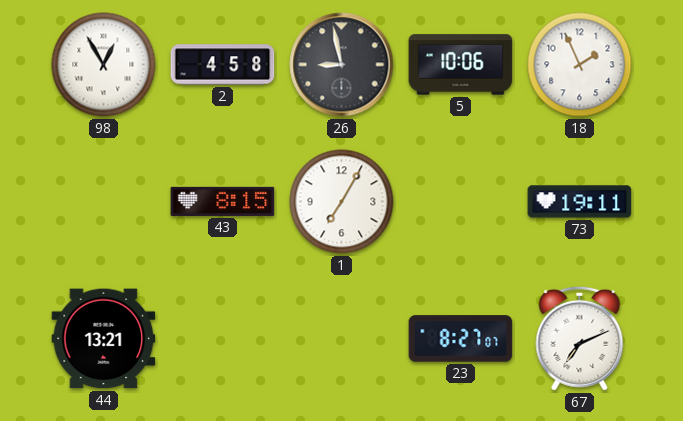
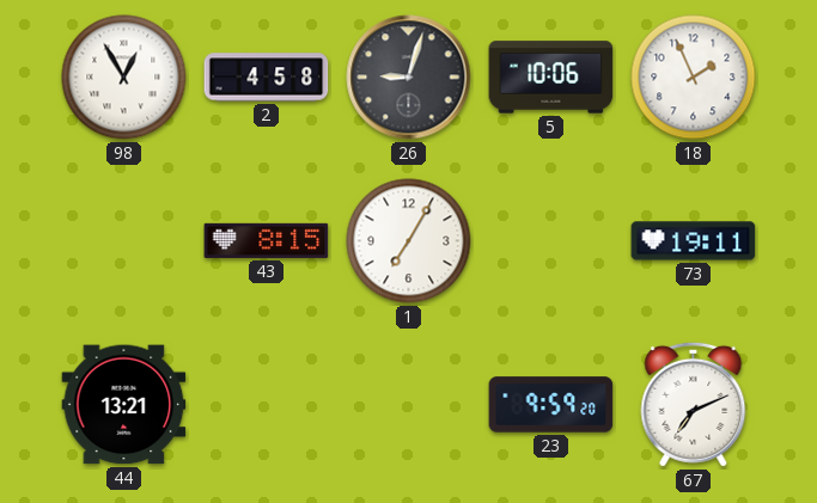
26: 8:58 -> 9:03 (409, 78)
23: 8:27 -> 9:59 (551, 405)
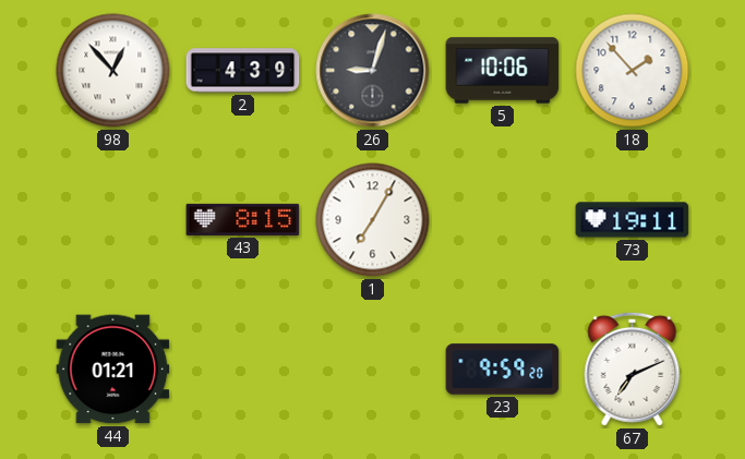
98: 12:55 -> 12:53 (113, 71)
2: 4:58 -> 4:39 (243, 71)
18: 1:56 -> 1:53 (633, 71)
44: 13:21 -> 01:21 (113, 370)
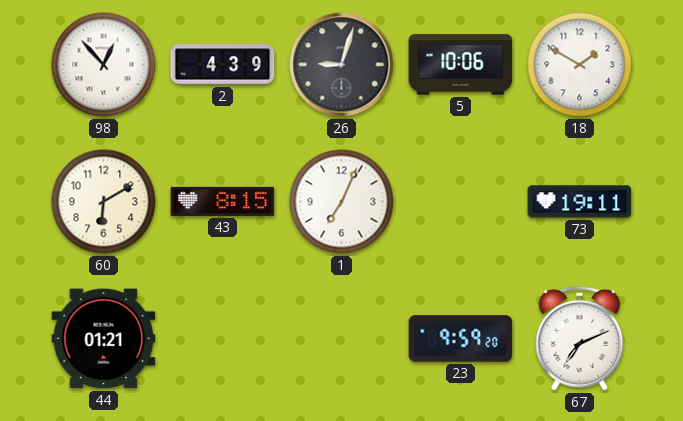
18: 1:53 -> 1:50 (580, 65)
60: none -> 6:10 (104, 202)
1: 7:05 -> 7:04 (342, 202)
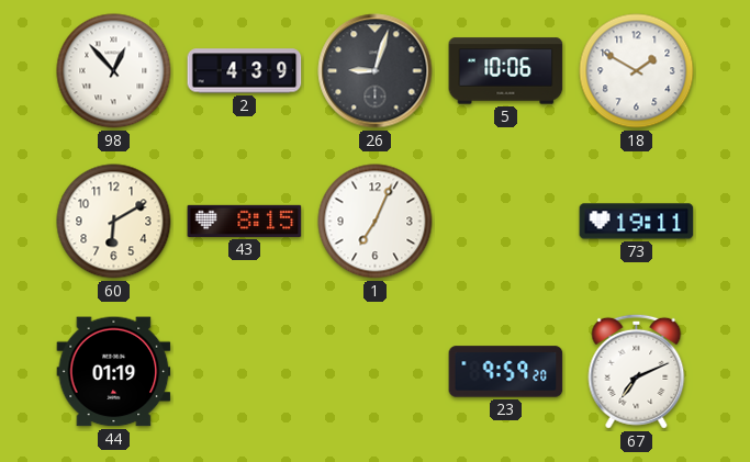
44: 01:21 -> 01:19 (114, 372)
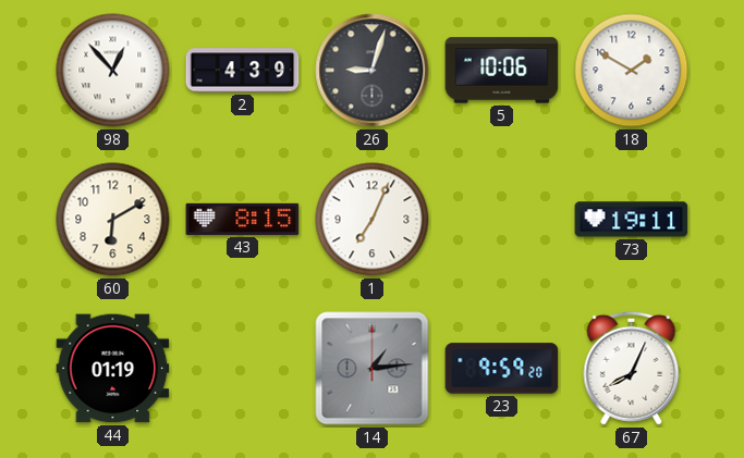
14: none -> 1:14 (373, 369)
67: 7:11 -> 8:04 (632, 368)
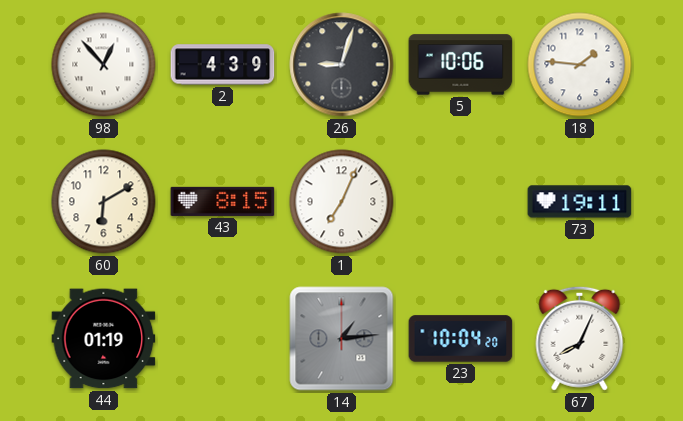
18: 1:50 -> 1:46 (580, 65)
23: 9:59 -> 10:04 (461, 339)
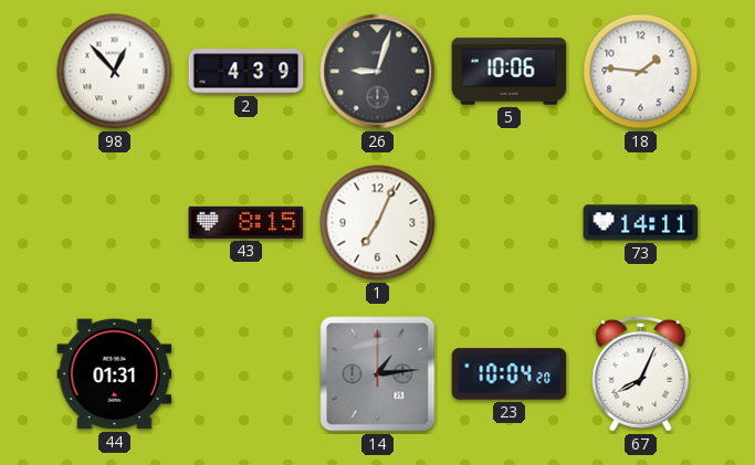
60: 6:10 -> none (104, 202)
73: 19:11 -> 14:11 (641, 223)
44: 01:19 -> 01:31 (115, 374)
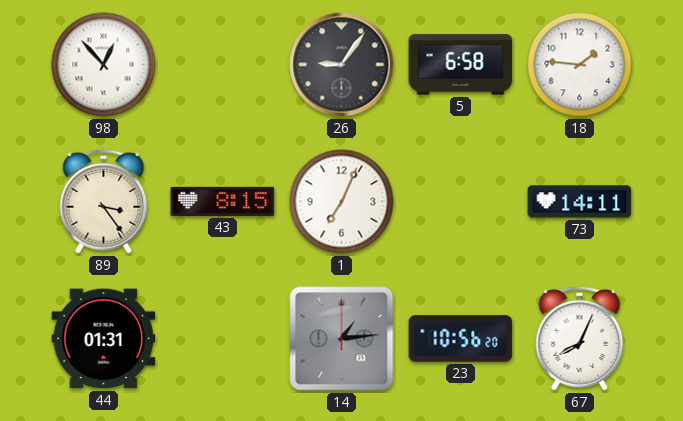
2: 4:39 -> none (247, 72)
26: 9:03 -> 9:06 (342, 65)
5: 10:06 -> 6:58 (461, 65)
89: none -> 3:24 (104, 201)
23: 10:04 -> 10:56 (461, 339)
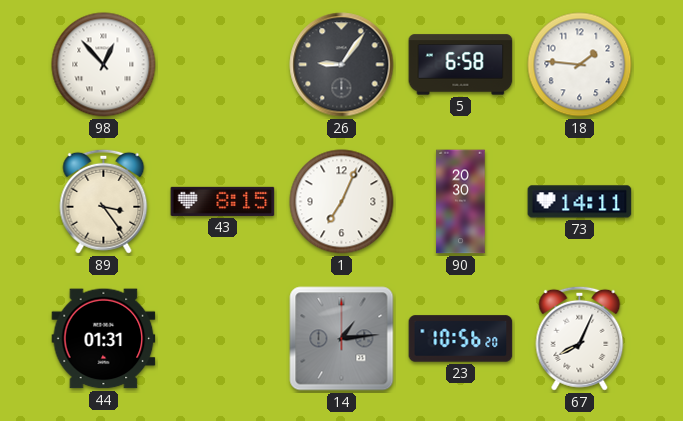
90: none -> 20:30 (461, 202)
